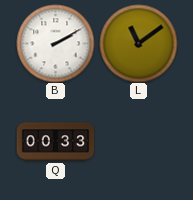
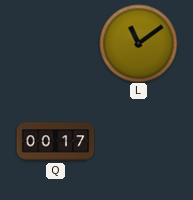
B: 2:10 -> none (55, 43)
Q: 00:33 -> 00:17 (55, 142)
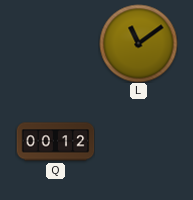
Q: 00:17 -> 00:12 (55, 142)
